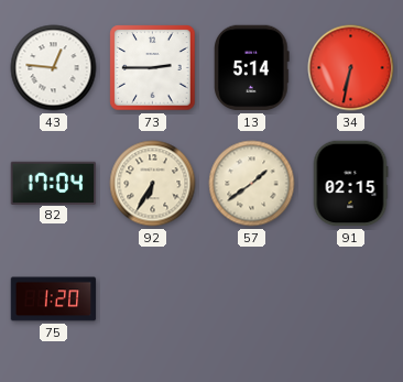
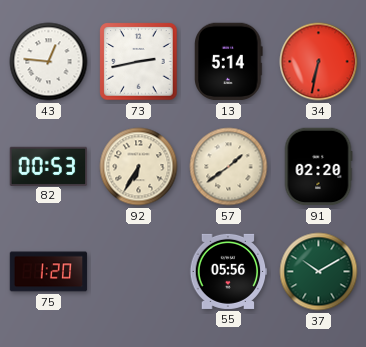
73: 2:45 -> 2:43 (139, 62)
82: 17:04 -> 00:53 (49, 166)
91: 02:15 -> 02:20 (318, 167)
55: none -> 05:56 (229, 271)
37: none -> 10:10 (319, 272)
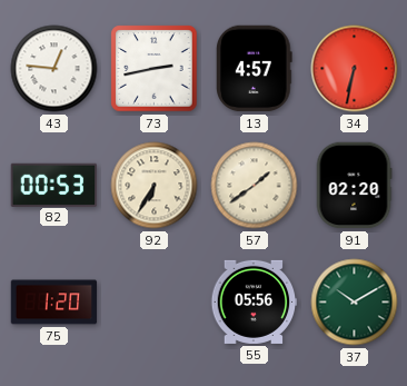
13: 5:14 -> 4:57 (255, 69)
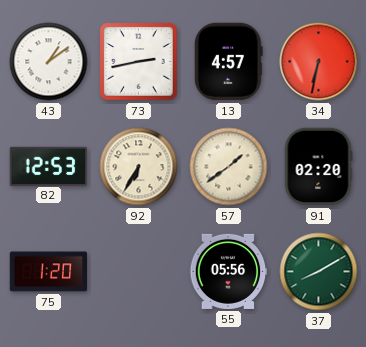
43: 12:46 -> 1:09 (49, 62)
82: 00:53 -> 12:53 (49, 166)
37: 10:10 -> 8:10 (319, 272)
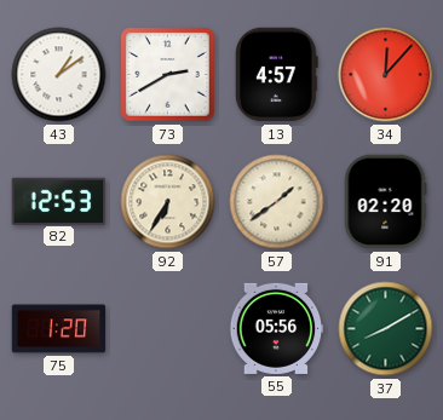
73: 2:43 -> 2:40 (168, 75)
34: 6:32 -> 12:07 (386, 75)
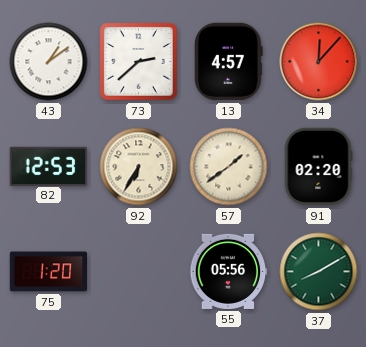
73: 2:40 -> 2:38 (139, 62)
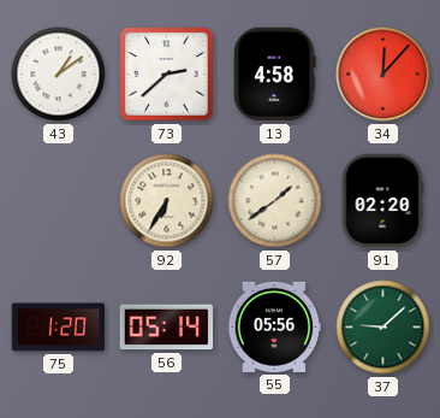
13: 4:57 -> 4:58 (275, 75)
82: 12:53 -> none (49, 166)
56: none -> 05:14 (167, 328)
37: 8:10 -> 9:08 (383, 328)
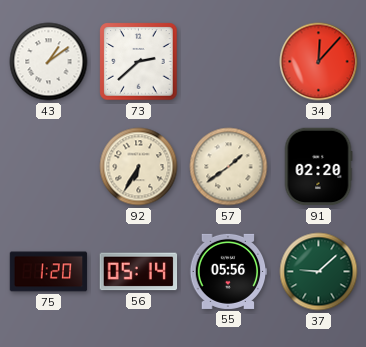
13: 4:58 -> none (275, 75)
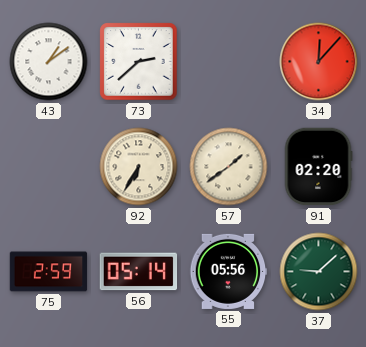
75: 1:20 -> 2:59 (49, 272)
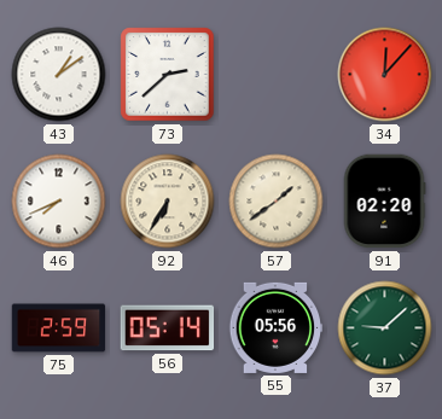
46: none -> 7:41 (59, 202)
